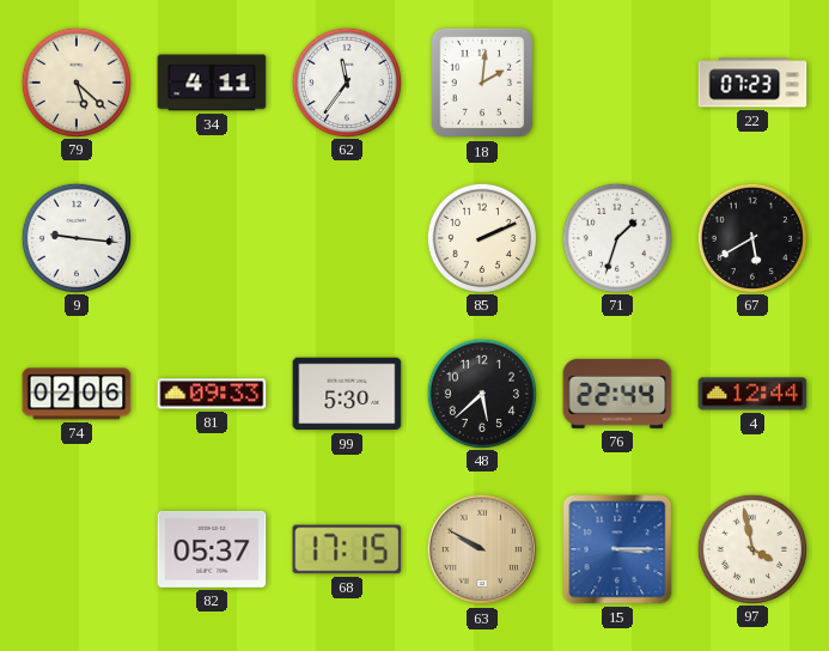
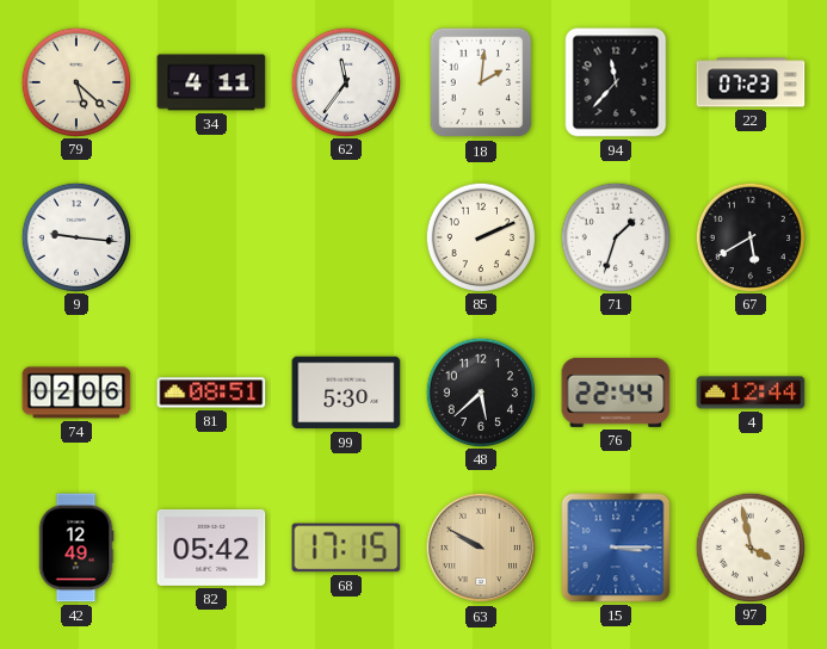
94: none -> 11:37 (616, 82)
81: 09:33 -> 08:51 (211, 393)
42: none -> 12:49 (76, 548)
82: 05:37 -> 05:42 (211, 548)
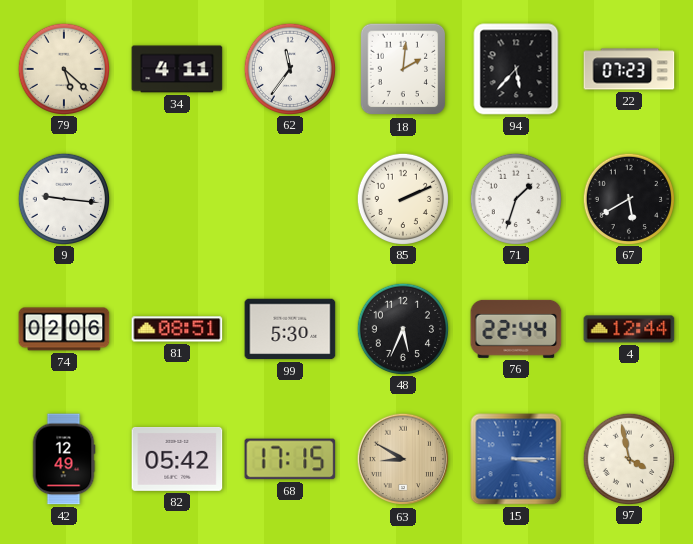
94: 11:37 -> 5:37 (516, 69)
48: 5:38 -> 5:34 (402, 328)
63: 9:50 -> 8:50 (403, 459)
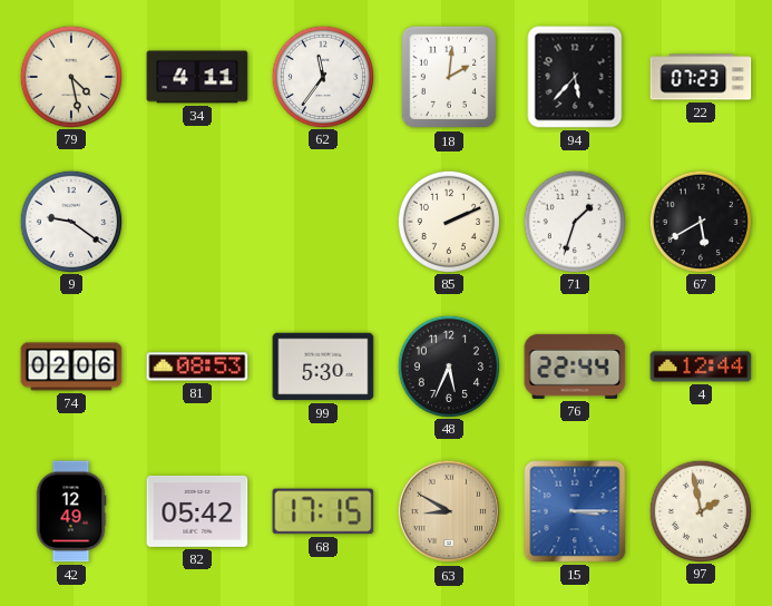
79: 5:22 -> 4:28 (70, 76)
9: 9:16 -> 9:21 (70, 221)
81: 08:51 -> 08:53 (197, 366)
97: 3:58 -> 1:58 (700, 510)
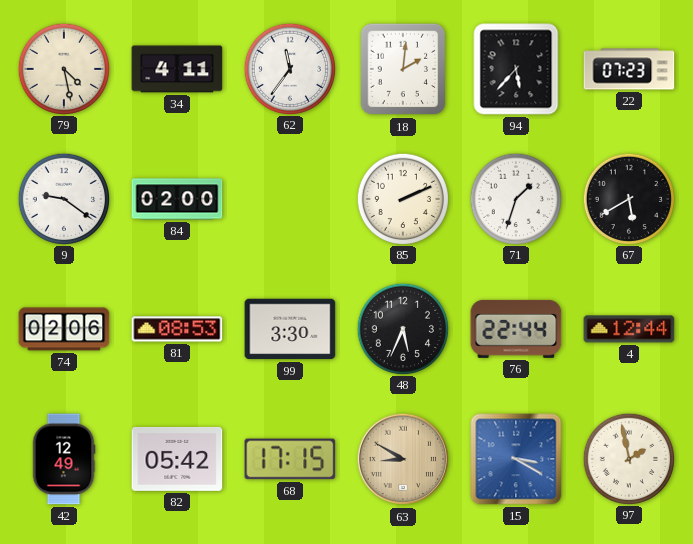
84: none -> 02:00 (177, 199)
99: 5:30 -> 3:30 (290, 329)
15: 3:15 -> 3:20 (516, 459)
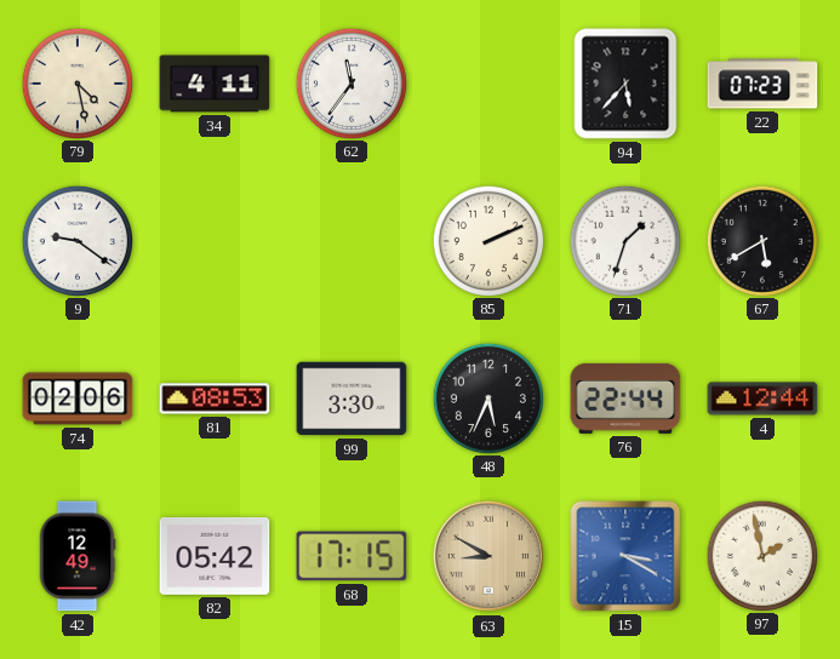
18: 2:01 -> none (403, 69)
84: 02:00 -> none (177, 199)
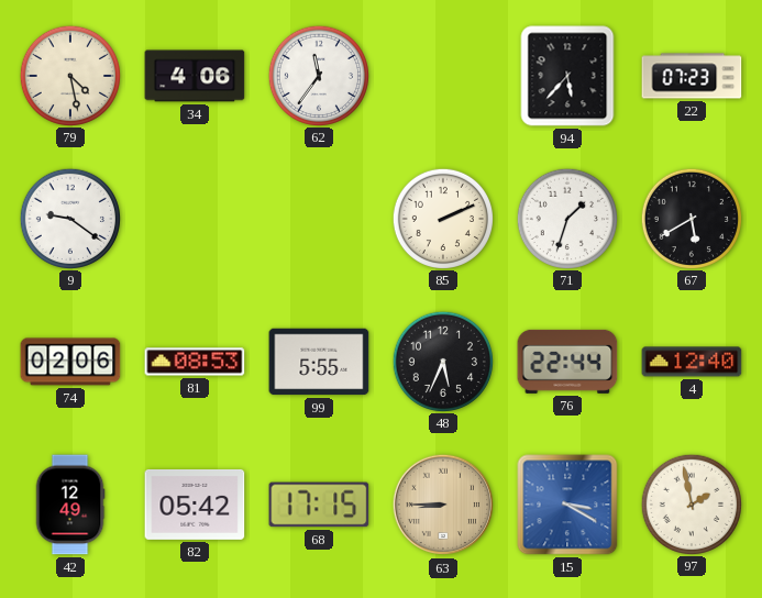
34: 4:11 -> 4:06 (195, 76)
99: 3:30 -> 5:55 (319, 362)
4: 12:44 -> 12:40 (692, 362)
63: 8:50 -> 8:45 (443, 505)
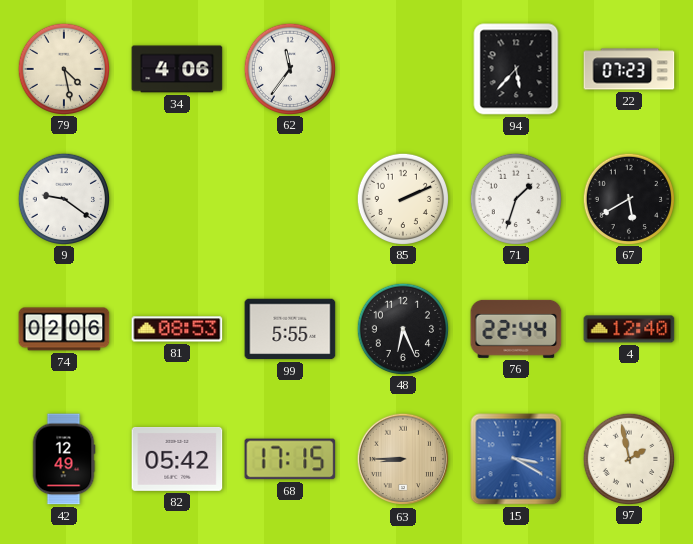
48: 5:34 -> 6:26 (402, 328)
